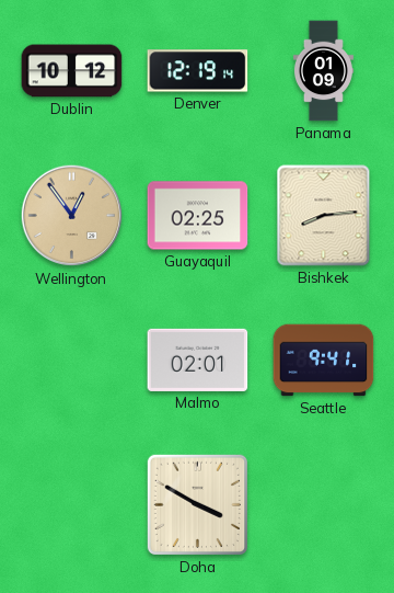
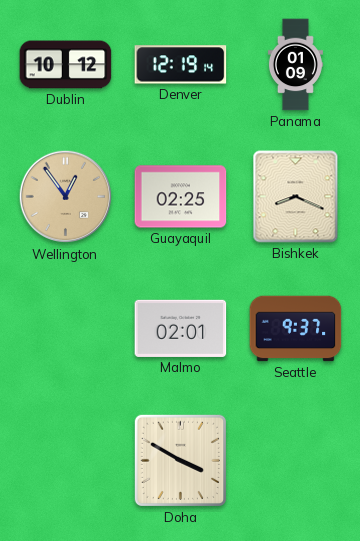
Bishkek: 8:14 -> 8:19 (296, 197)
Seattle: 9:41 -> 9:37 (296, 329)
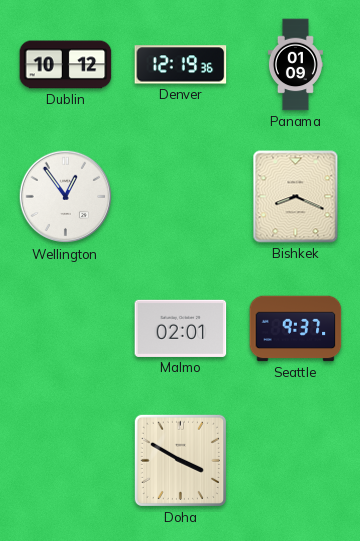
Denver: 12:19:14 -> 12:19:36 (181, 65)
Wellington dial: champagne -> white (66, 197)
Guayaquil: 02:25 -> none (181, 197)
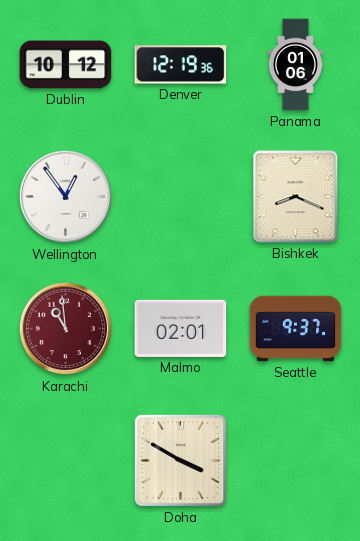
Panama: 01:09 -> 01:06 (295, 65)
Karachi: none -> 10:59 (66, 329)
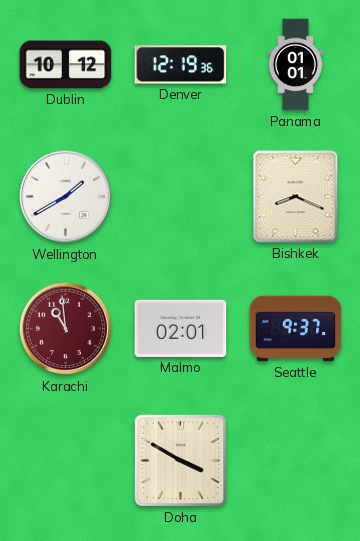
Panama: 01:06 -> 01:01 (295, 65)
Wellington: 12:54 -> 1:40 (66, 197)
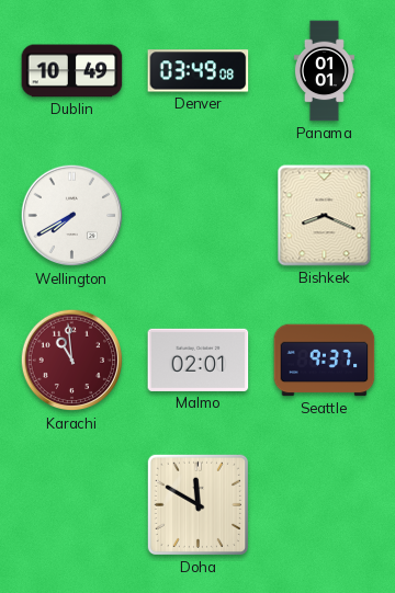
Dublin: 10:12 -> 10:49 (72, 71)
Denver: 12:19 -> 03:49 (199, 71)
Wellington: 1:40 -> 7:40 (72, 216)
Doha: 3:50 -> 11:50 (198, 504)
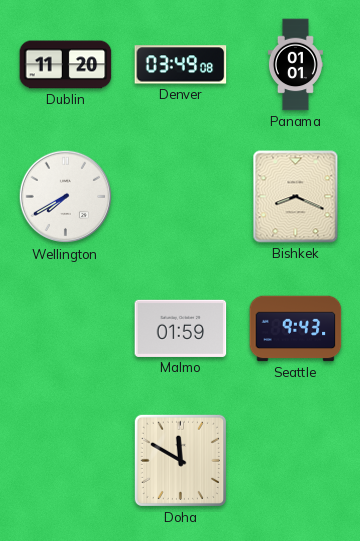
Dublin: 10:49 -> 11:20 (66, 65)
Karachi: 10:59 -> none (72, 361)
Malmo: 02:01 -> 01:59 (181, 328)
Seattle: 9:37 -> 9:43 (296, 329)
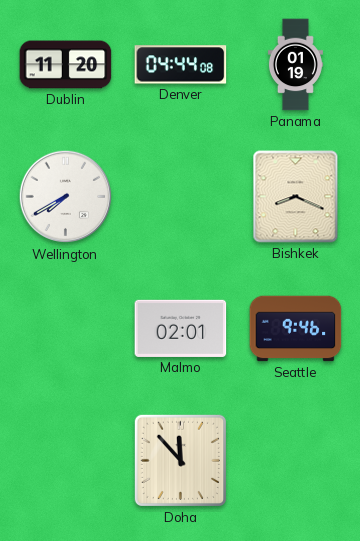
Denver: 03:49 -> 04:44 (181, 65)
Panama: 01:01 -> 01:19 (295, 65)
Malmo: 01:59 -> 02:01 (181, 328)
Seattle: 9:43 -> 9:46 (296, 329)
Doha: 11:50 -> 11:53 (180, 460)
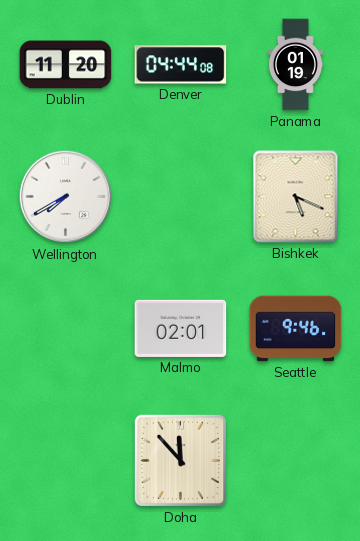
Bishkek: 8:19 -> 5:19 (296, 197)
